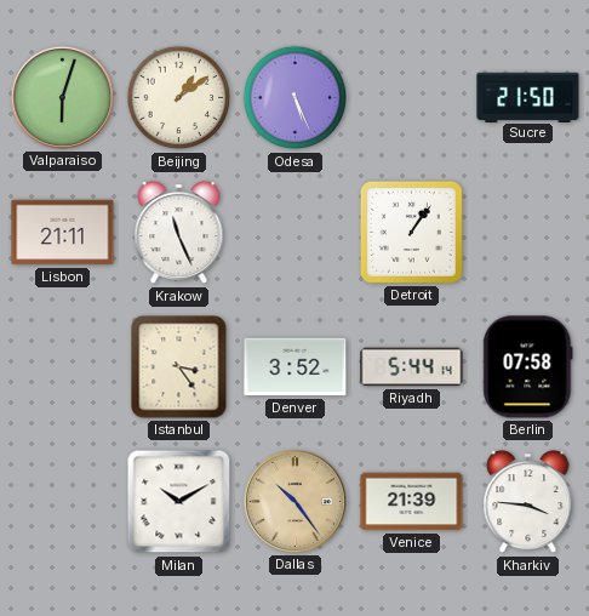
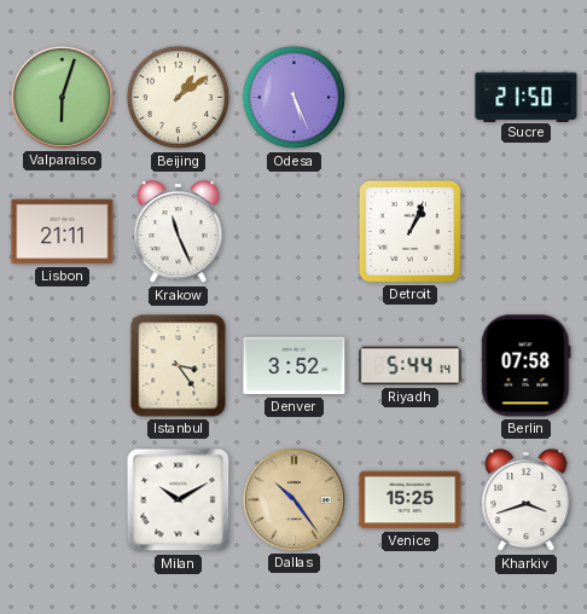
Detroit: 1:06 -> 1:04 (409, 231)
Venice: 21:39 -> 15:25 (411, 500)
Kharkiv: 3:46 -> 3:42 (527, 500)
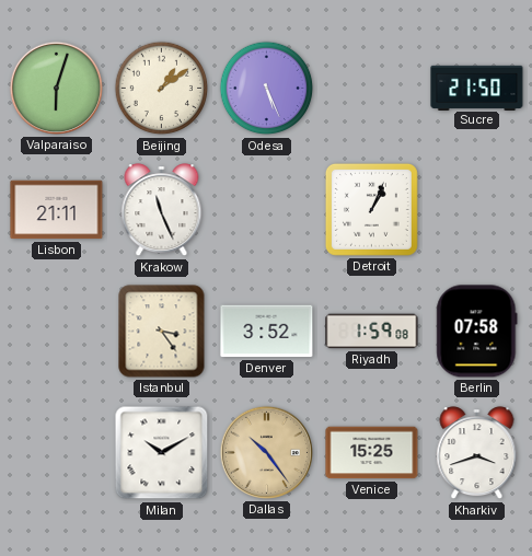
Riyadh: 5:44 -> 1:59 (372, 332)
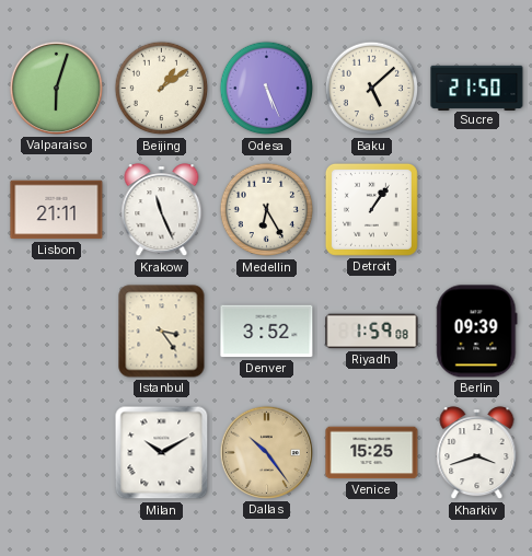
Baku: none -> 5:08 (372, 89)
Medellin: none -> 6:25 (267, 210)
Detroit: 1:04 -> 1:06 (371, 209)
Berlin: 07:58 -> 09:39 (477, 332)
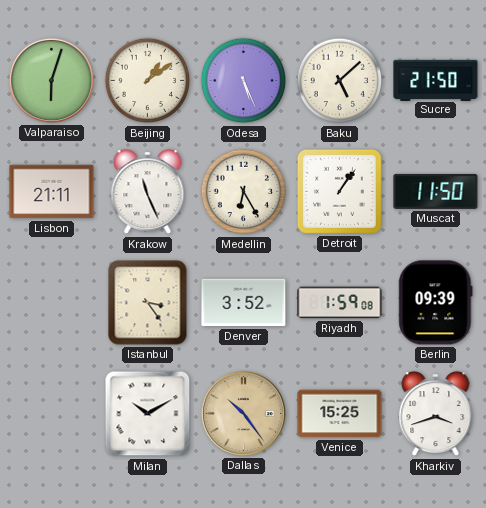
Muscat: none -> 11:50 (436, 191)
